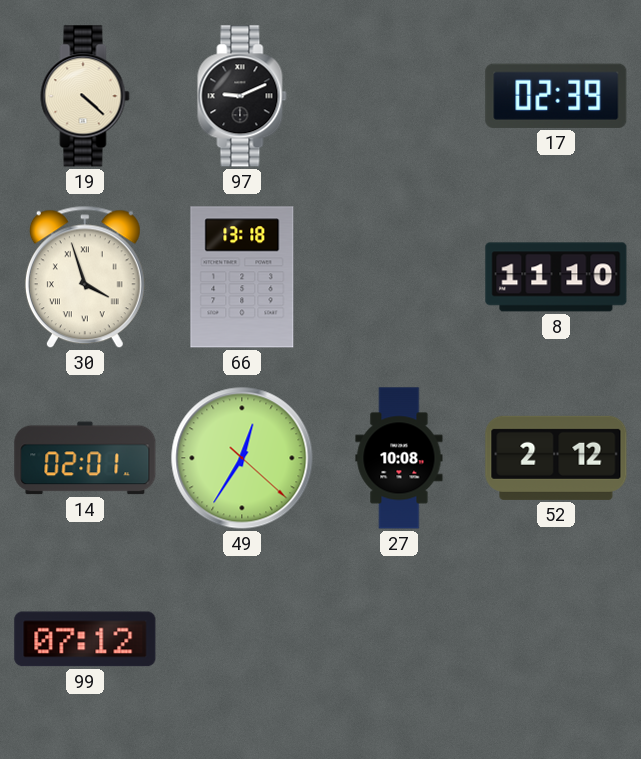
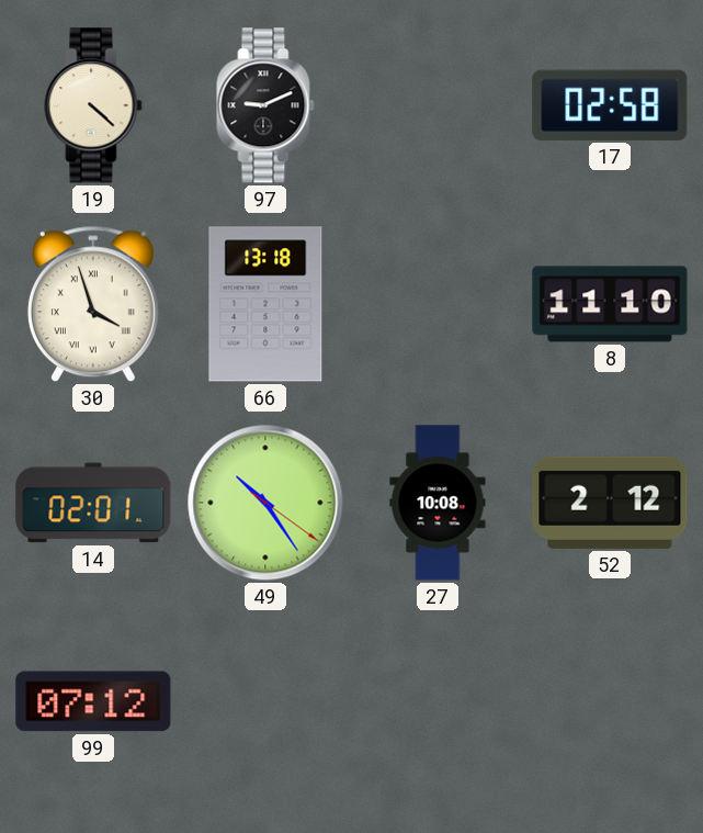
17: 02:39 -> 02:58 (610, 105)
49: 12:35 -> 10:24 (265, 503)
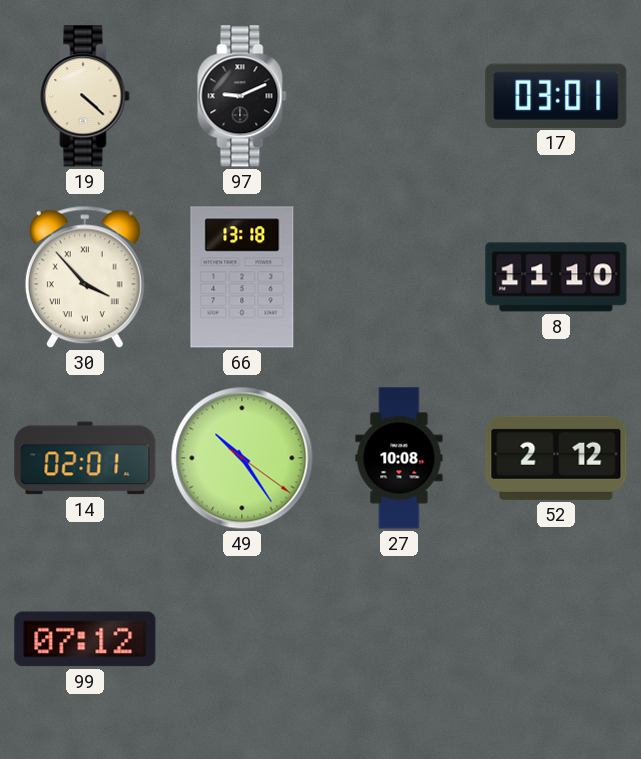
17: 02:58 -> 03:01 (556, 96)
30: 3:57 -> 3:53 (85, 277)
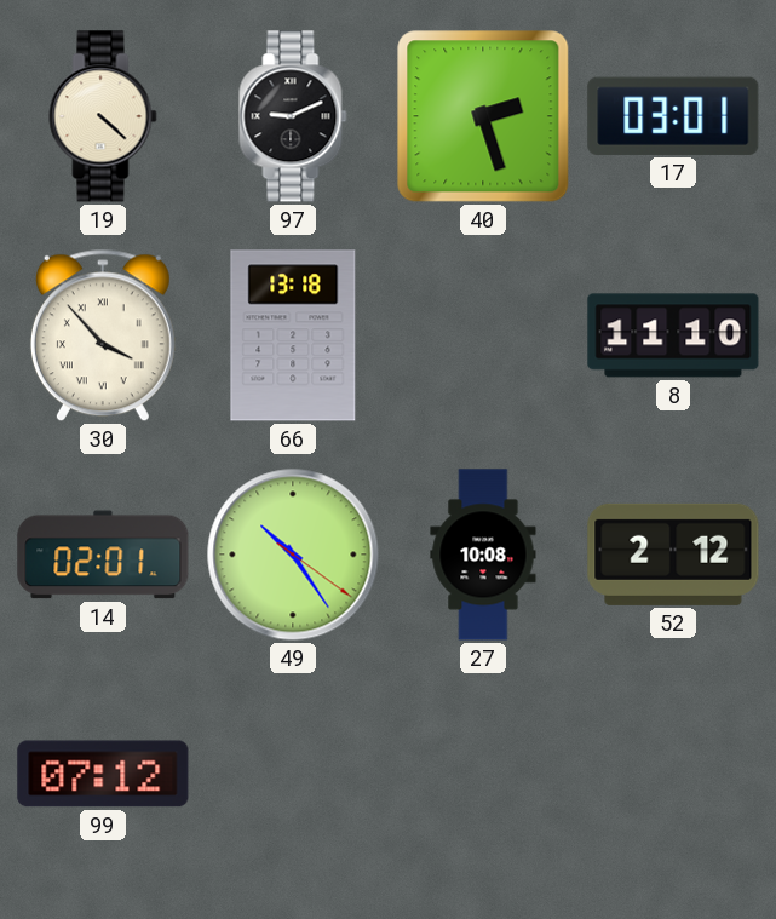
40: none -> 2:27 (483, 116)
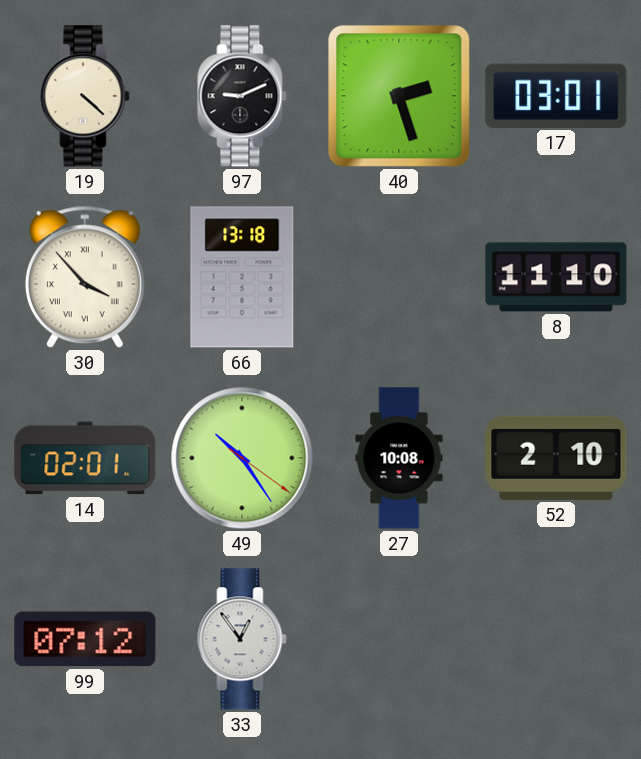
52: 2:12 -> 2:10 (556, 458)
33: none -> 12:54 (242, 639)
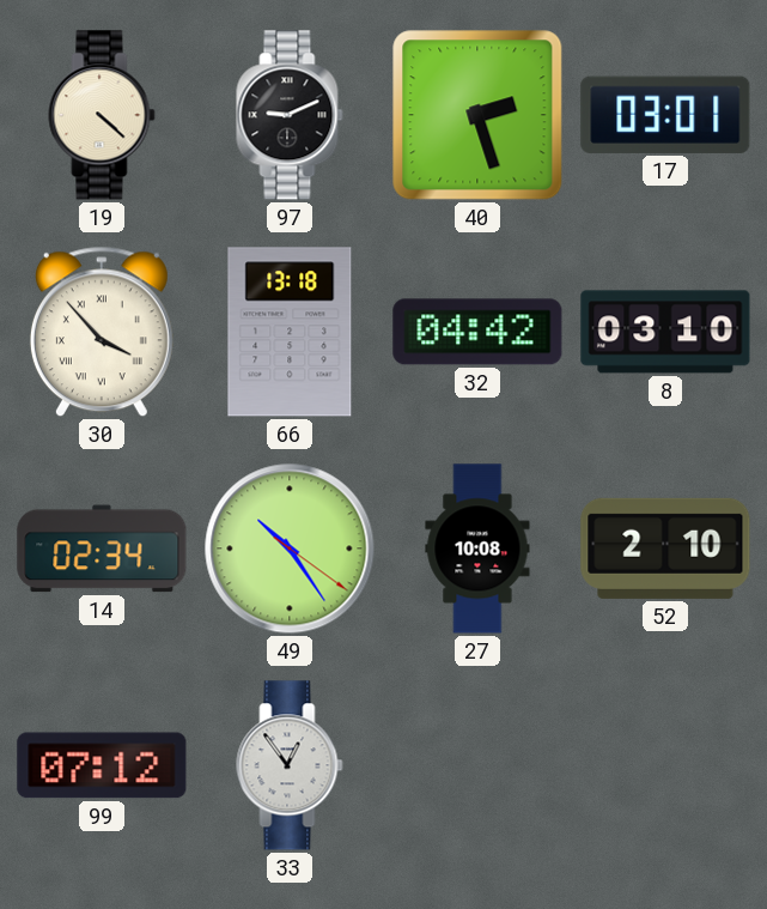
32: none -> 04:42 (477, 332)
8: 11:10 -> 03:10 (665, 332)
14: 02:01 -> 02:34 (102, 549)
